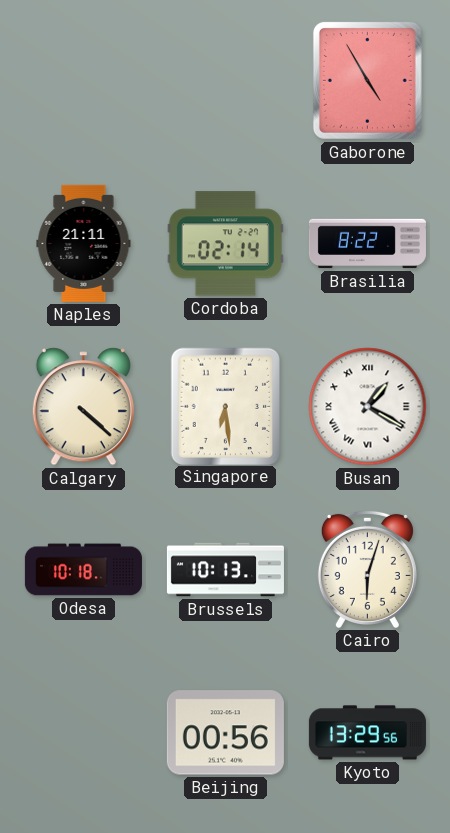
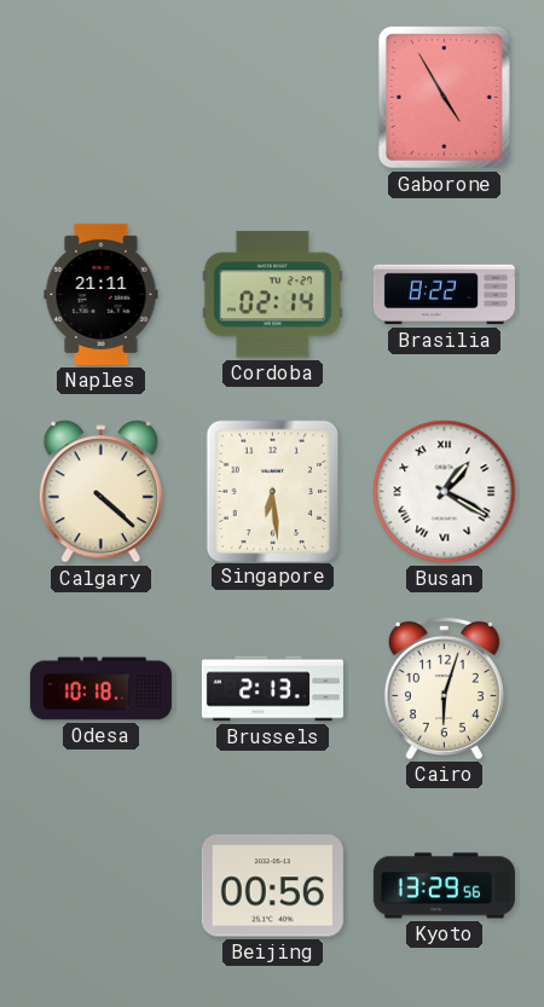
Brussels: 10:13 -> 2:13 (272, 689)
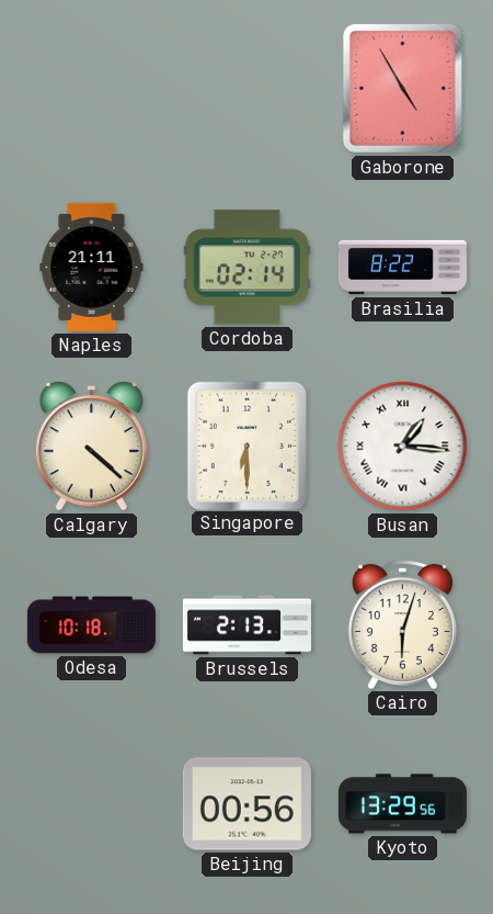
Singapore: 6:29 -> 6:30 (246, 445)
Busan: 1:20 -> 1:16 (403, 447)
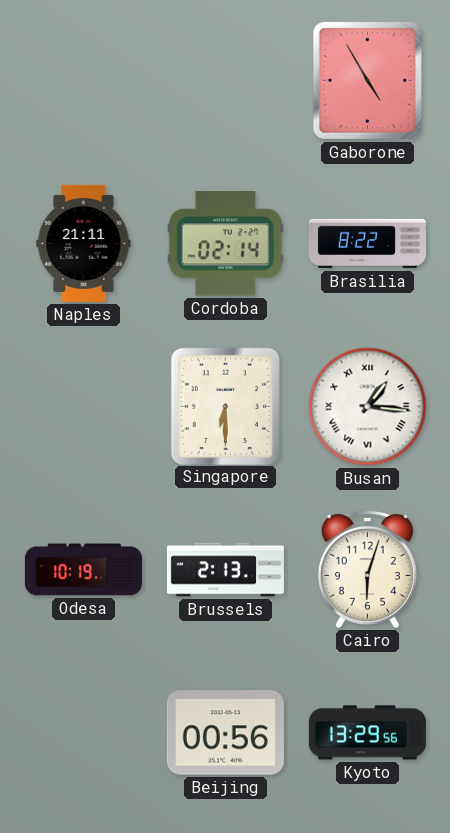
Calgary: 4:22 -> none (91, 447)
Odesa: 10:18 -> 10:19 (83, 570)
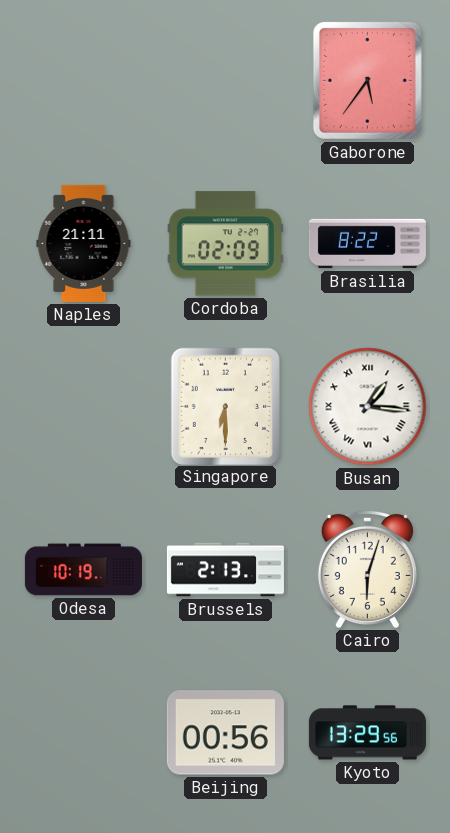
Gaborone: 4:55 -> 5:36 (367, 80)
Cordoba: 02:14 -> 02:09 (225, 244)
